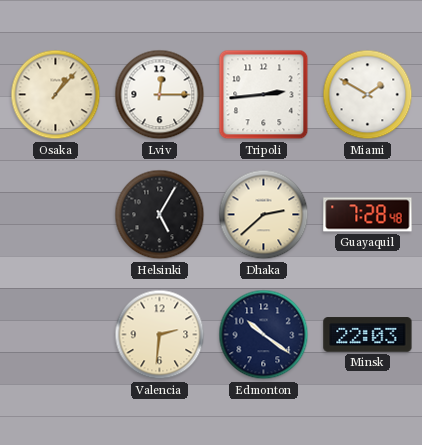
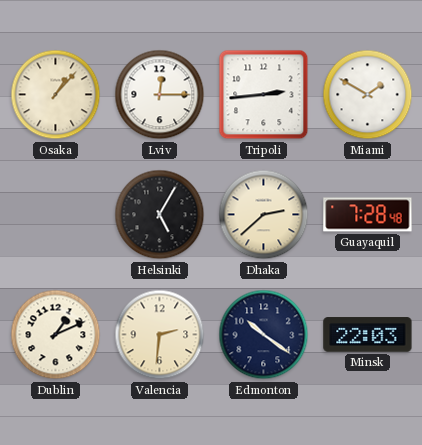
Dublin: none -> 1:11 (56, 335)
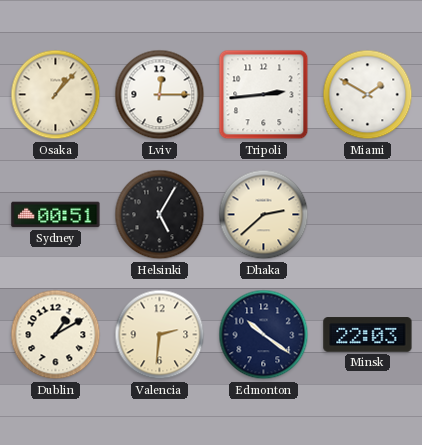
Sydney: none -> 00:51 (56, 215)
Guayaquil: 7:28 -> none (368, 215)
Dublin: 1:11 -> 1:10 (56, 335)
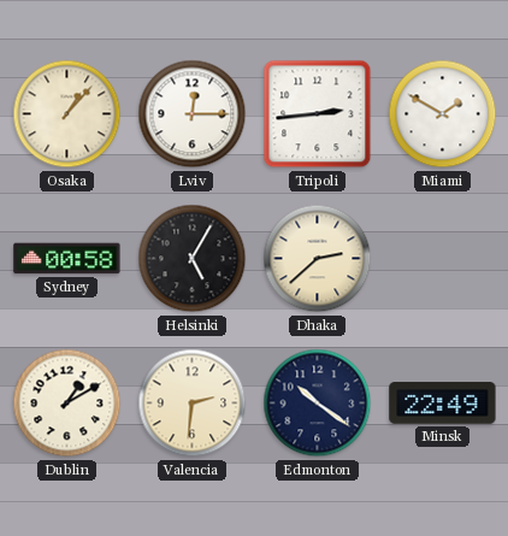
Sydney: 00:51 -> 00:58 (67, 259)
Minsk: 22:03 -> 22:49 (443, 404)
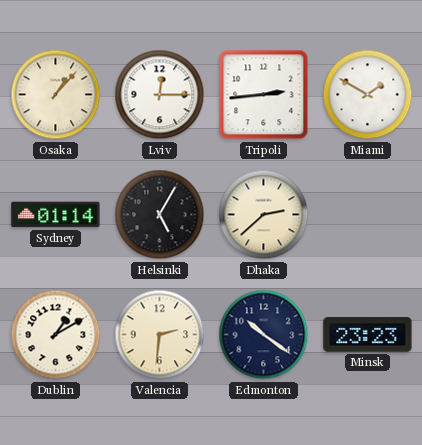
Sydney: 00:58 -> 01:14 (56, 215)
Minsk: 22:49 -> 23:23 (368, 335)
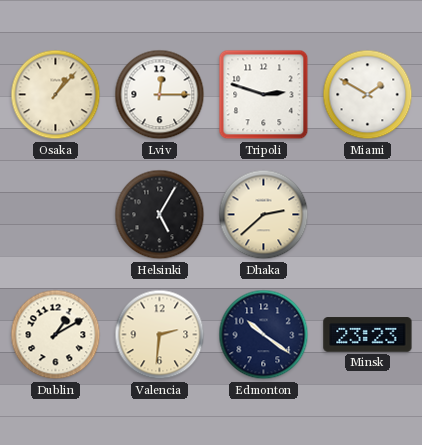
Tripoli: 2:44 -> 2:48 (264, 95)
Sydney: 01:14 -> none (56, 215)
